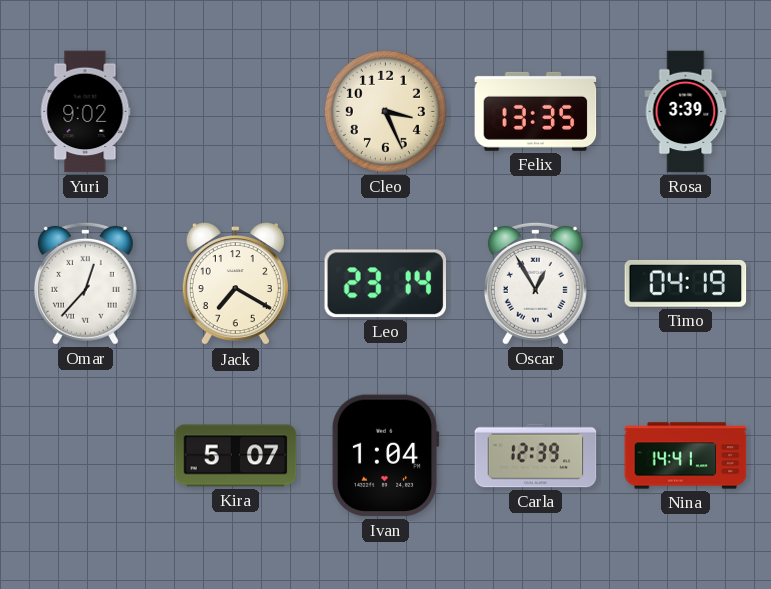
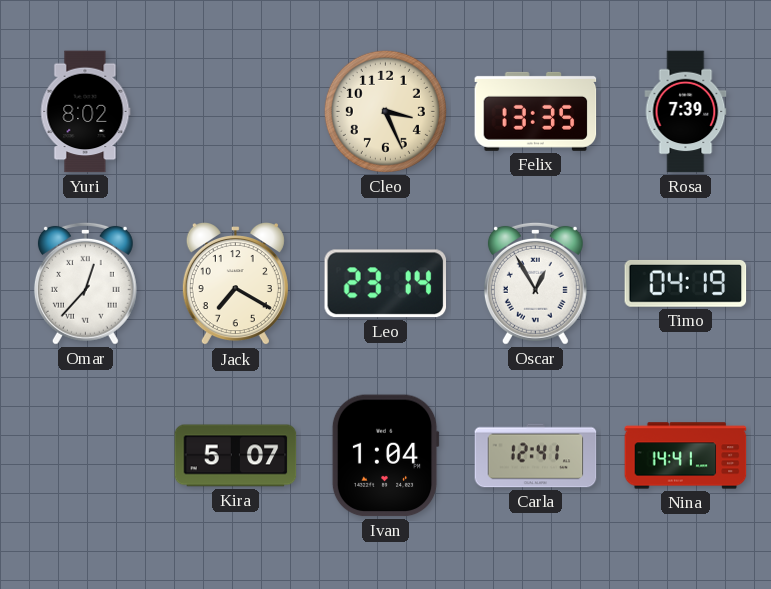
Yuri: 9:02 -> 8:02 (86, 112)
Rosa: 3:39 -> 7:39 (686, 112)
Carla: 12:39 -> 12:41 (536, 456)
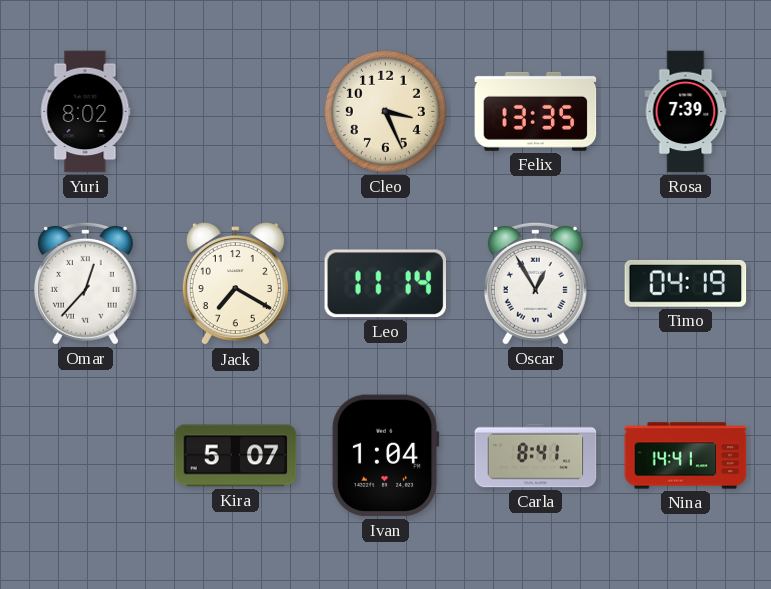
Leo: 23:14 -> 11:14 (385, 284)
Carla: 12:41 -> 8:41 (536, 456)
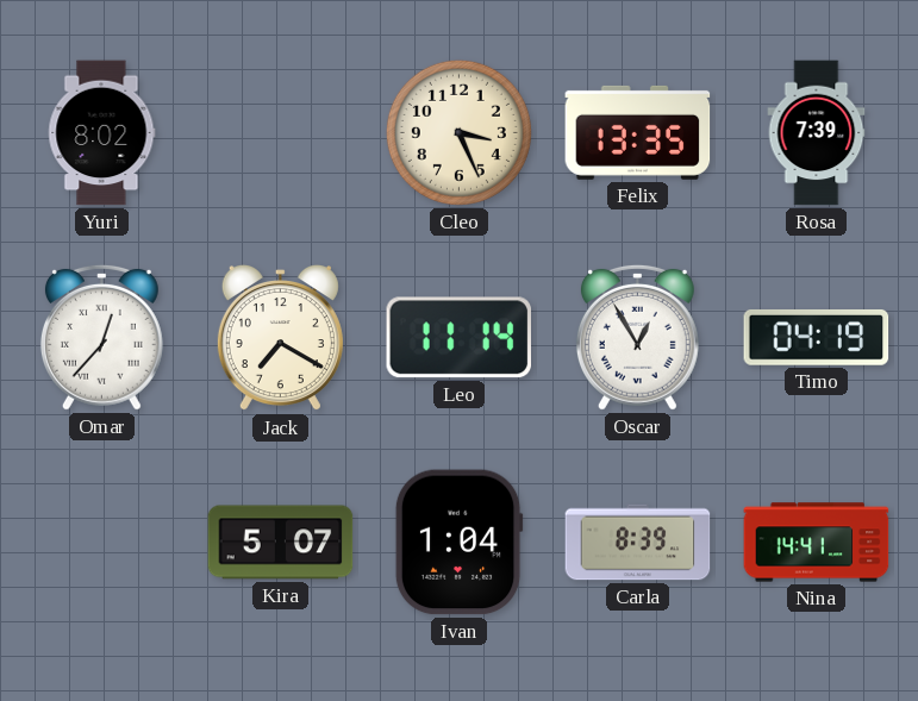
Carla: 8:41 -> 8:39 (638, 543)
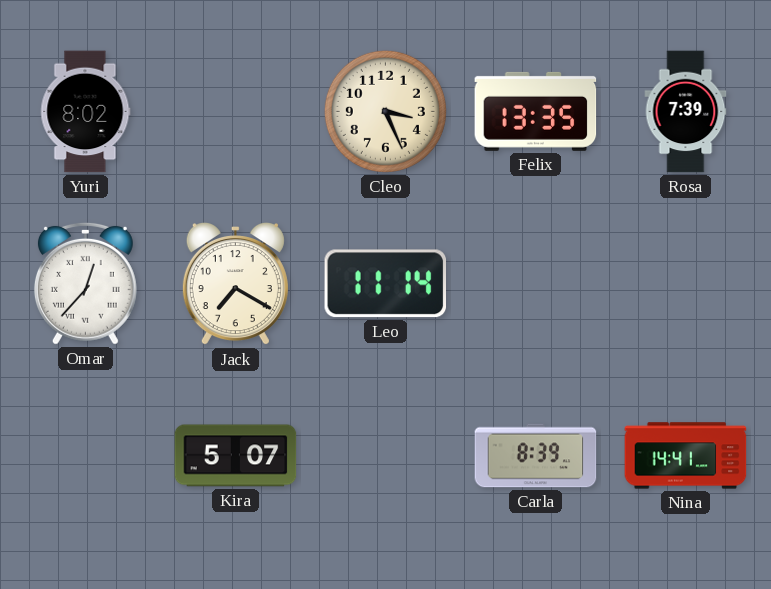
Oscar: 12:55 -> none (637, 337)
Timo: 04:19 -> none (817, 337)
Ivan: 1:04 -> none (458, 543)
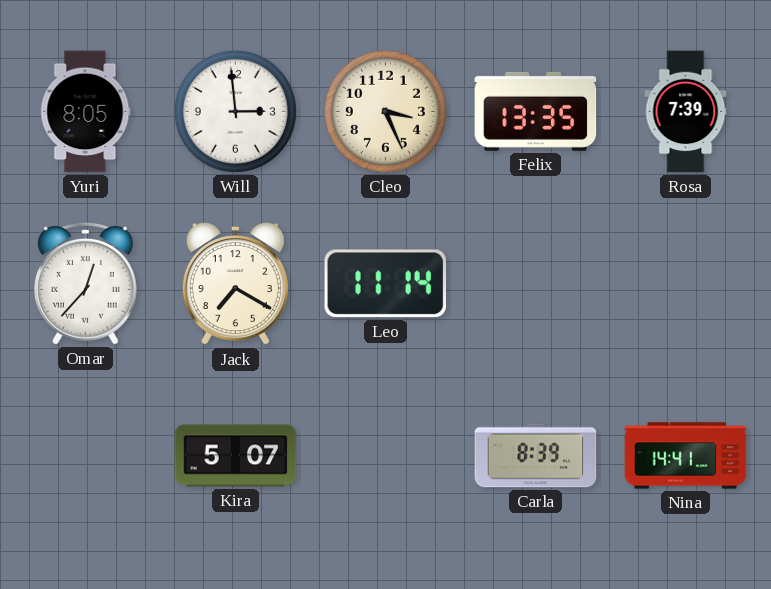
Yuri: 8:02 -> 8:05 (86, 112)
Will: none -> 2:59 (235, 111)
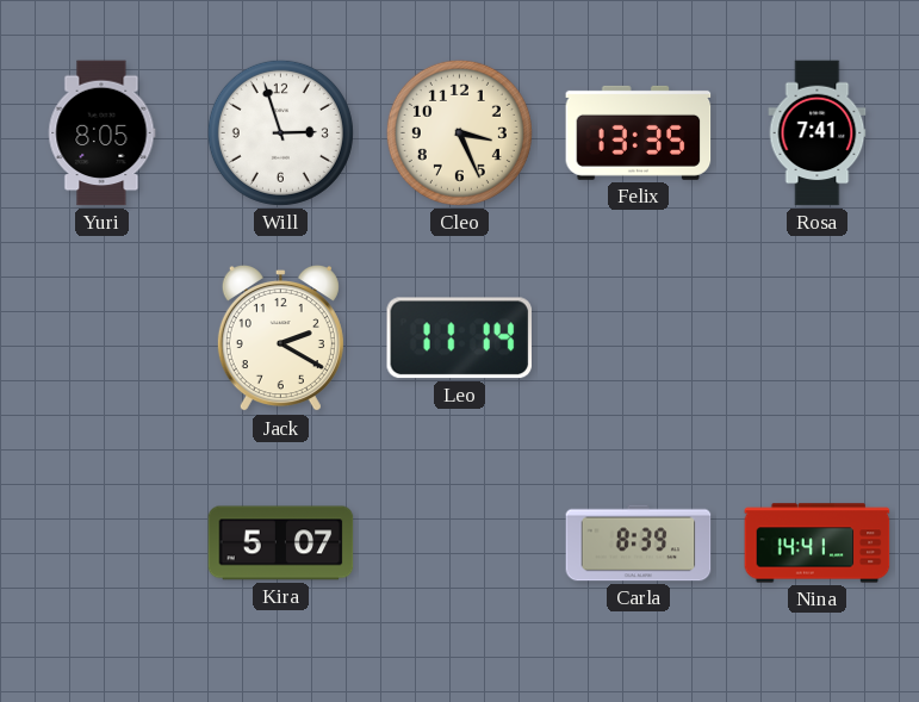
Will: 2:59 -> 2:57 (280, 132)
Rosa: 7:39 -> 7:41 (818, 133)
Omar: 12:37 -> none (85, 283)
Jack: 7:20 -> 2:20 (280, 340)
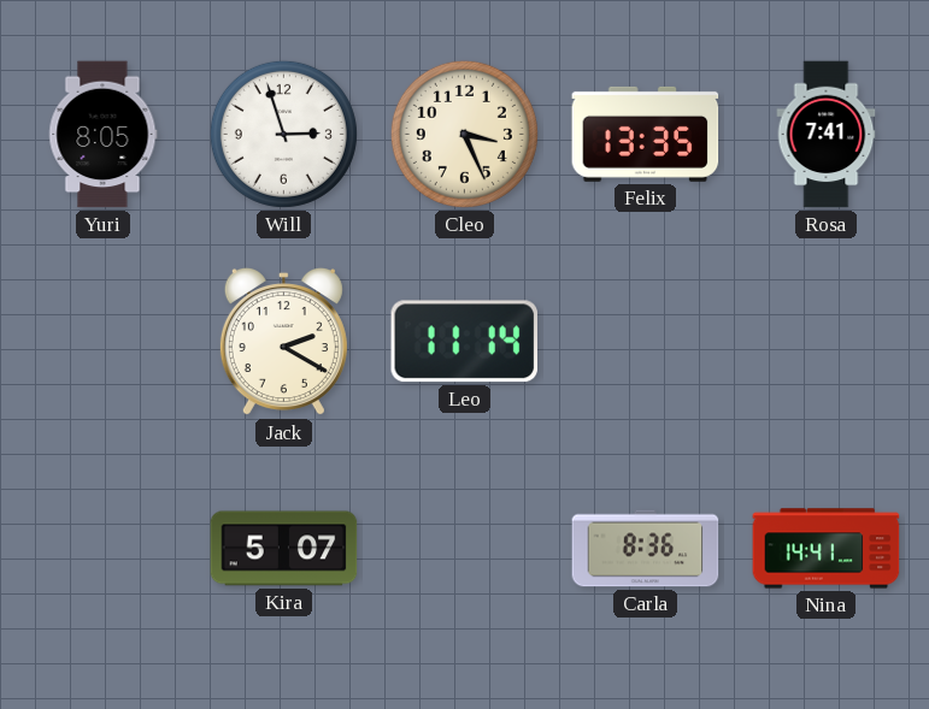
Carla: 8:39 -> 8:36 (646, 549)
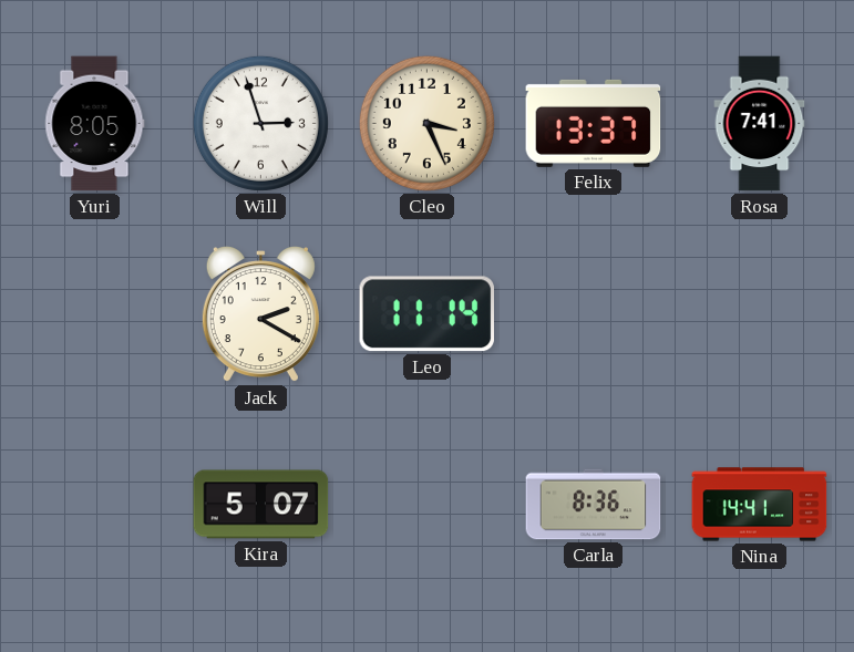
Felix: 13:35 -> 13:37 (594, 123)
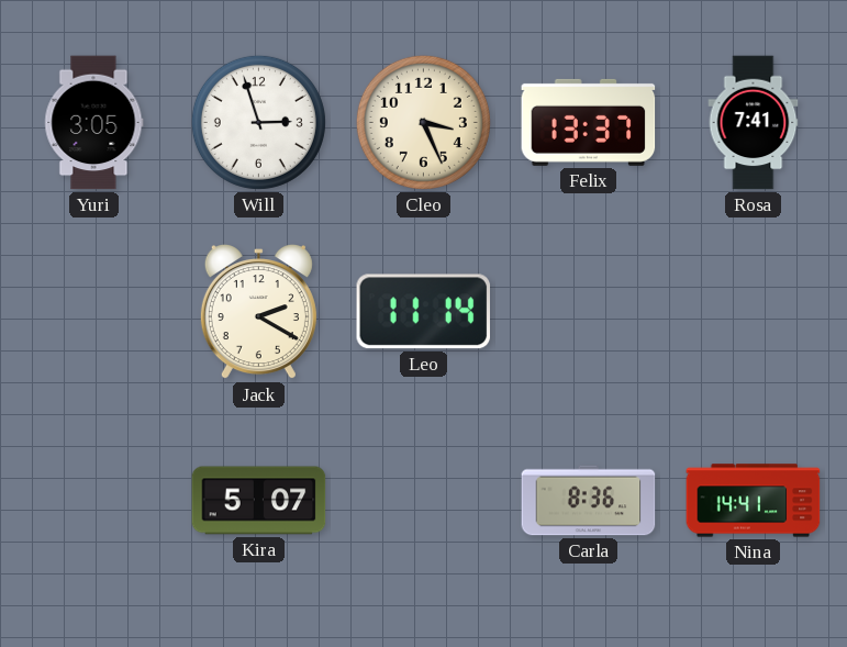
Yuri: 8:05 -> 3:05 (94, 123)
